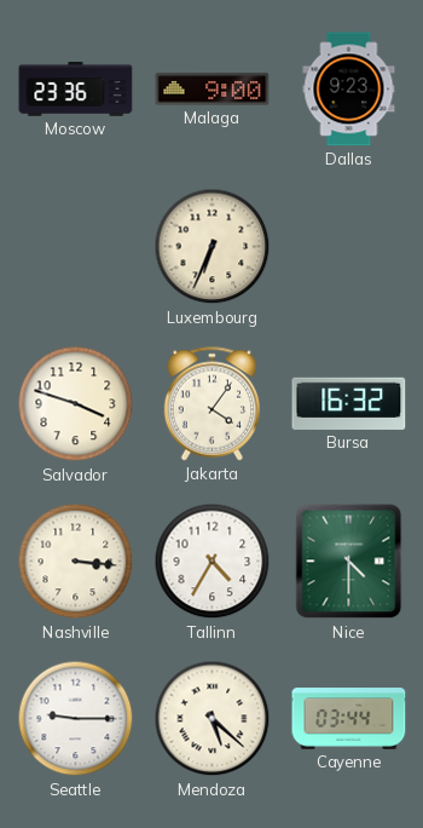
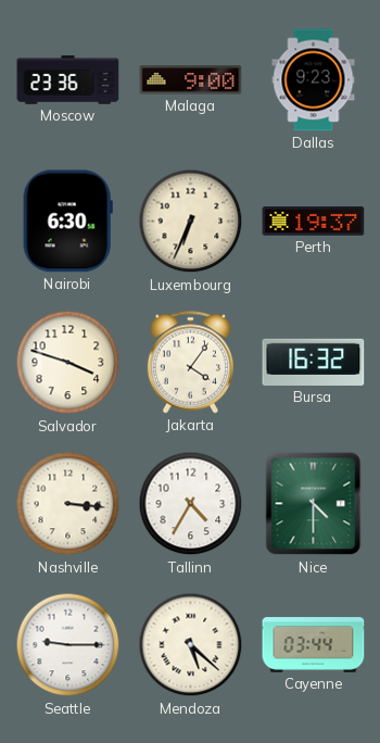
Nairobi: none -> 6:30 (67, 222)
Perth: none -> 19:37 (314, 222)
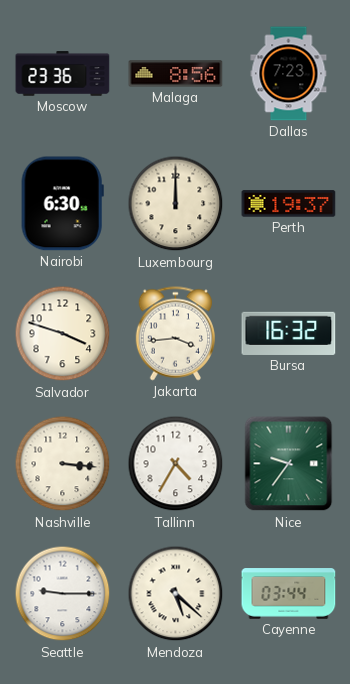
Malaga: 9:00 -> 8:56 (176, 74)
Dallas: 9:23 -> 7:23 (289, 74)
Luxembourg: 6:34 -> 12:00 (176, 204)
Jakarta: 4:06 -> 3:44 (175, 334)
Nice: 4:30 -> 9:36 (289, 464)
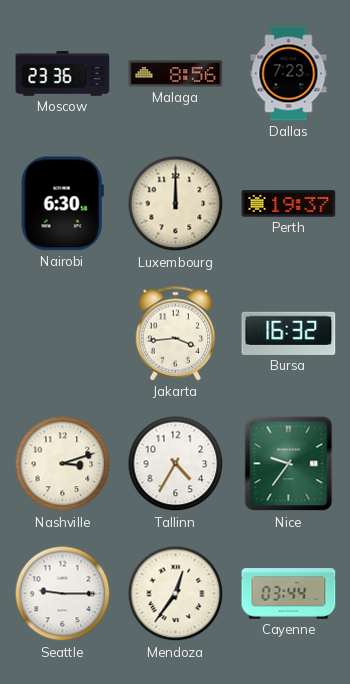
Salvador: 3:48 -> none (63, 334)
Nashville: 3:16 -> 3:12 (63, 464)
Mendoza: 5:22 -> 12:36 (176, 594)
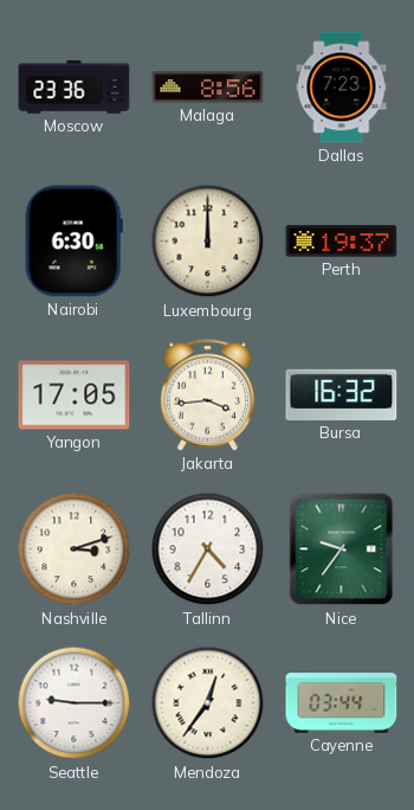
Yangon: none -> 17:05 (75, 396)
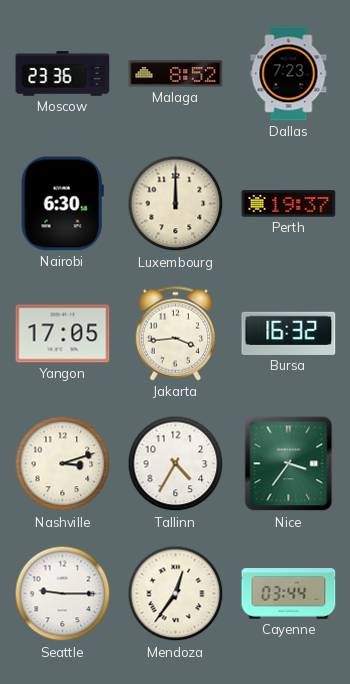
Malaga: 8:56 -> 8:52 (176, 74)
Nice: 9:36 -> 3:36 (289, 464)
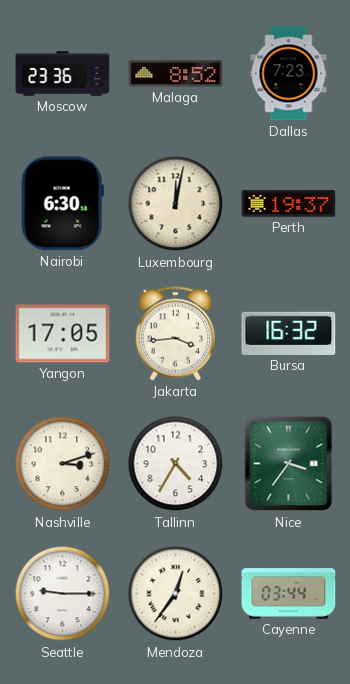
Luxembourg: 12:00 -> 12:02 (176, 204)
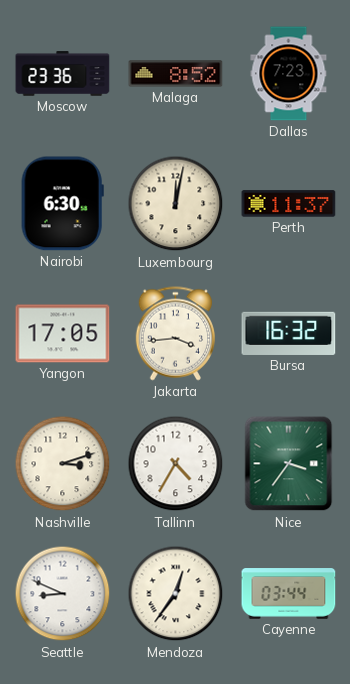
Perth: 19:37 -> 11:37 (289, 204)
Seattle: 9:15 -> 8:49 (63, 594)
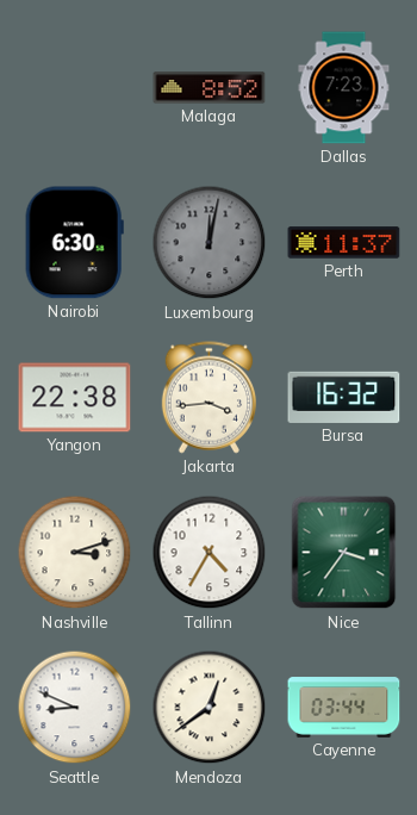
Moscow: 23:36 -> none (63, 74)
Luxembourg dial: cream -> grey (210, 243)
Yangon: 17:05 -> 22:38 (75, 398)
Mendoza: 12:36 -> 12:39 (210, 708)
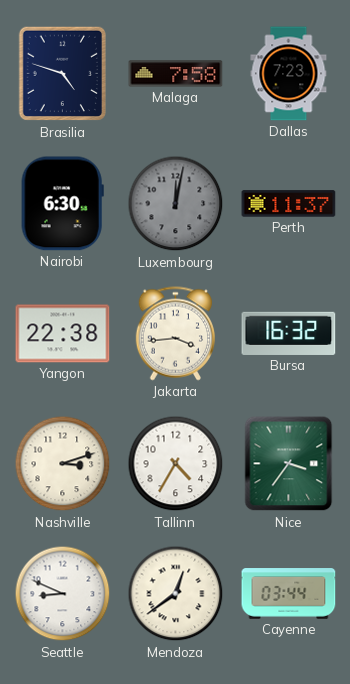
Brasilia: none -> 4:48 (62, 74)
Malaga: 8:52 -> 7:58 (176, 74)
